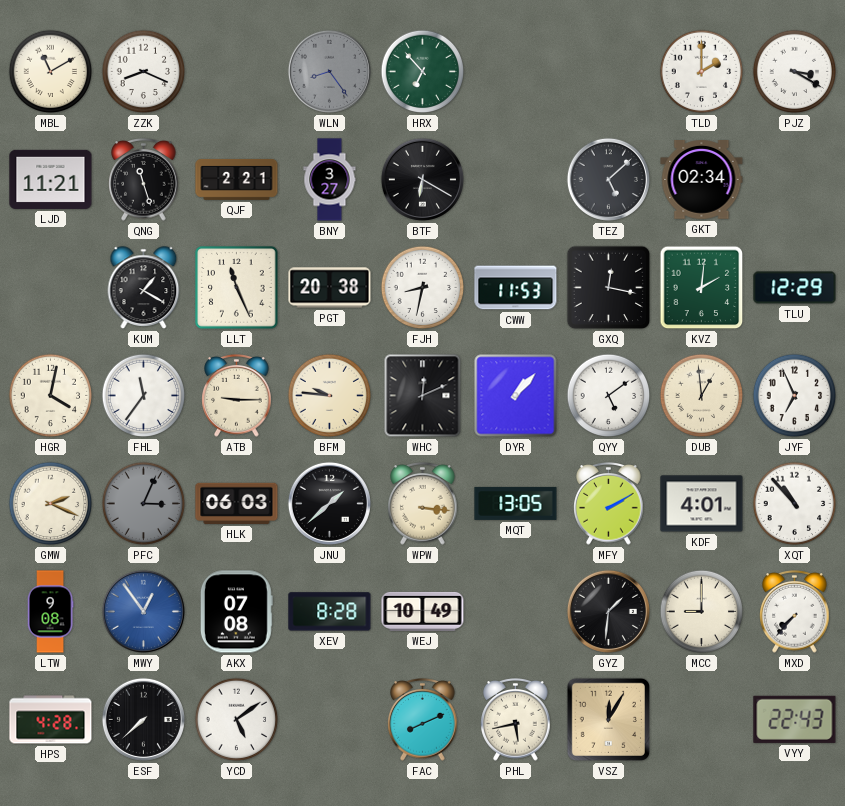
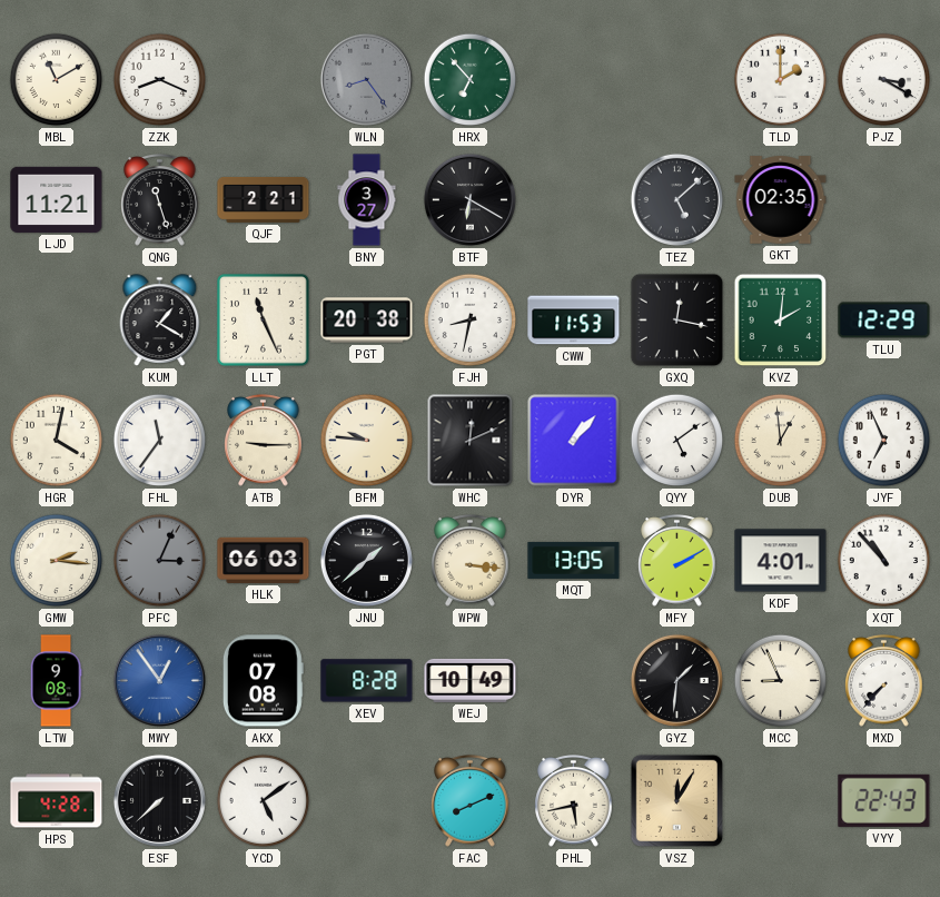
GKT: 02:34 -> 02:35 (781, 200)
GMW: 2:19 -> 2:16 (57, 561)
MCC: 9:00 -> 8:56 (781, 681)
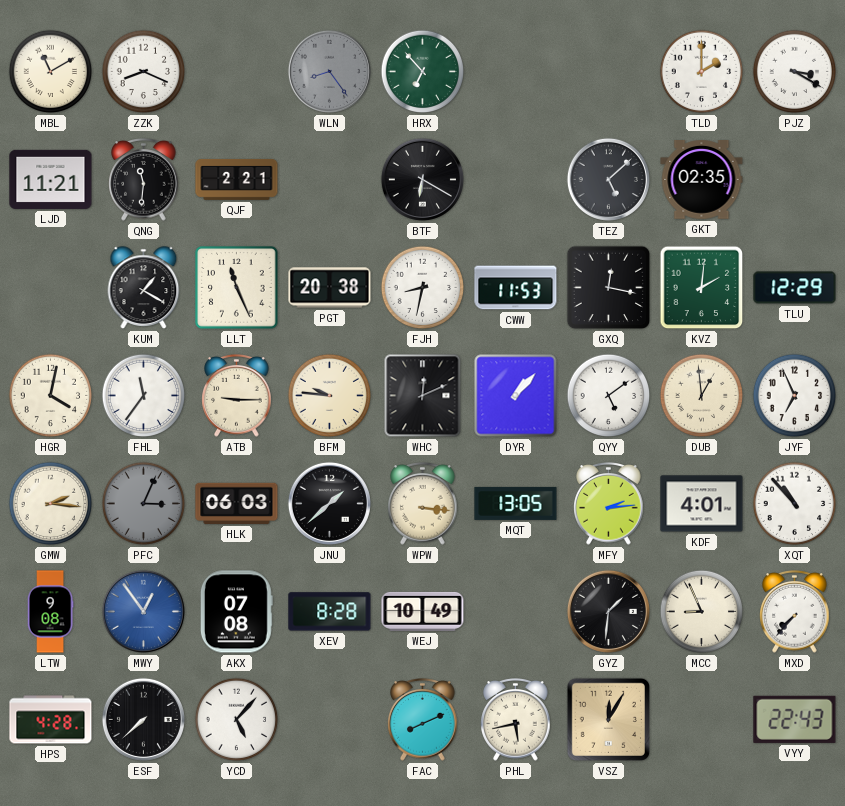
QNG: 11:27 -> 11:31 (144, 180)
BNY: 3:27 -> none (367, 200)
MFY: 2:10 -> 2:14 (609, 504)
YCD: 5:09 -> 5:07 (237, 720)
